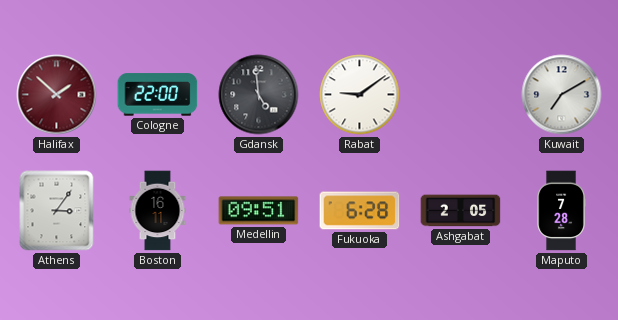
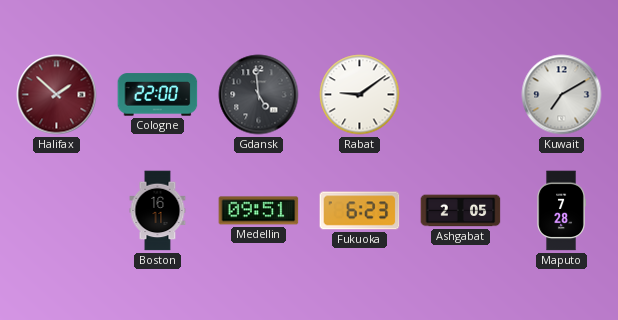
Athens: 3:06 -> none (57, 211)
Fukuoka: 6:28 -> 6:23 (360, 211)
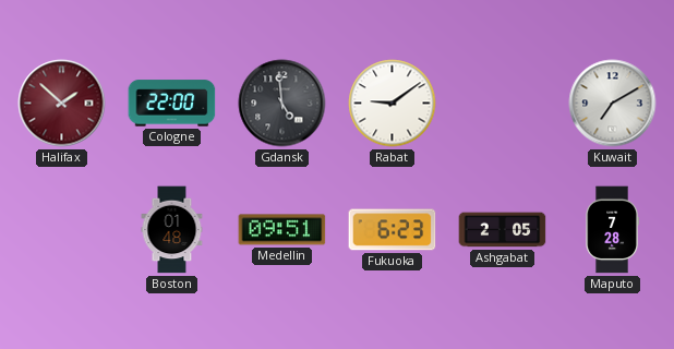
Boston: 16:11 -> 01:48 (172, 230)
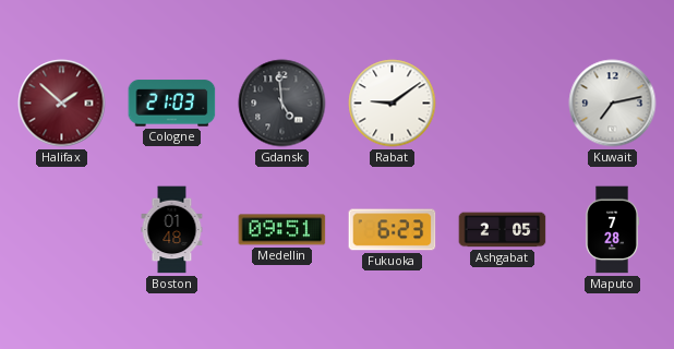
Cologne: 22:00 -> 21:03 (172, 104)
Kuwait: 7:10 -> 7:13 (613, 104)
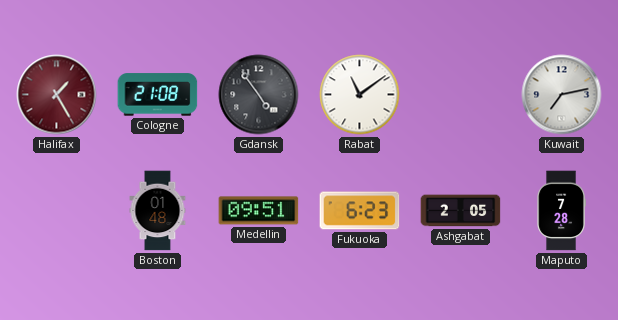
Halifax: 1:52 -> 1:25 (57, 95)
Cologne: 21:03 -> 21:08 (158, 95)
Gdansk: 4:59 -> 4:54 (259, 95)
Rabat: 9:09 -> 11:09 (360, 95)
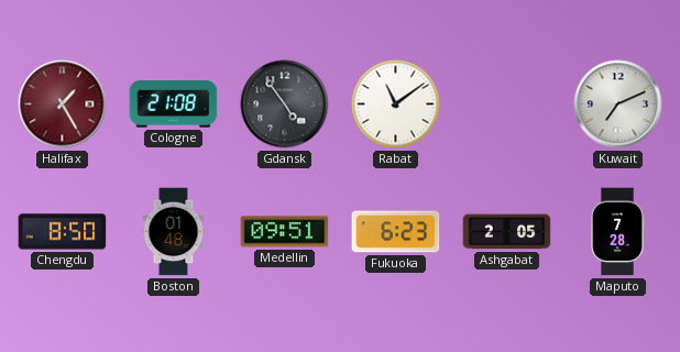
Kuwait: 7:13 -> 7:11 (618, 105)
Chengdu: none -> 8:50 (63, 232)
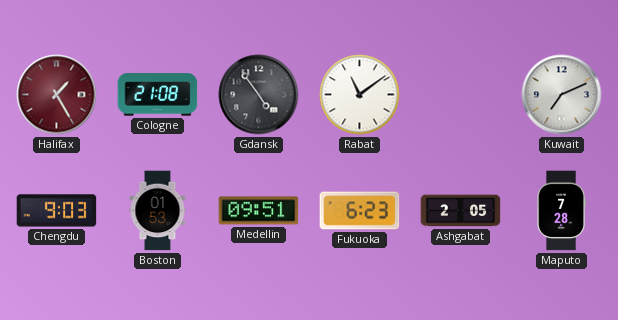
Chengdu: 8:50 -> 9:03 (57, 211)
Boston: 01:48 -> 01:53 (158, 211)
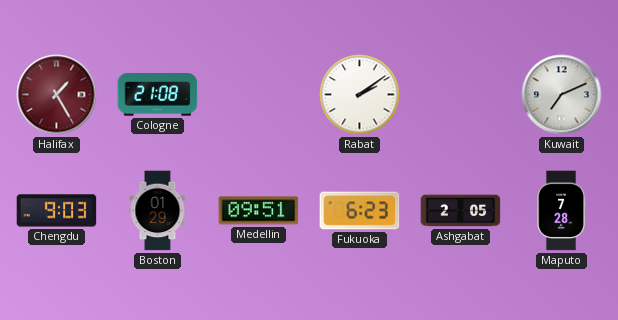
Gdansk: 4:54 -> none (259, 95)
Rabat: 11:09 -> 2:09 (360, 95)
Boston: 01:53 -> 01:29 (158, 211)
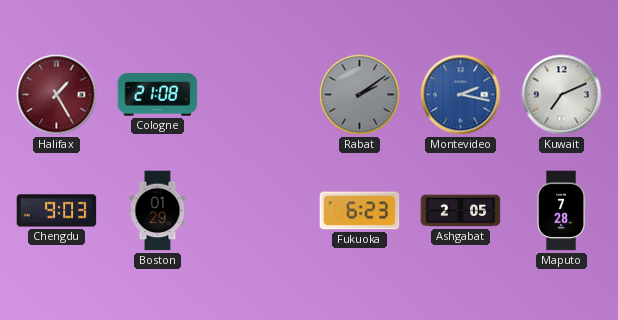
Rabat dial: white -> grey (360, 95)
Montevideo: none -> 2:17 (461, 95)
Medellin: 09:51 -> none (259, 211)
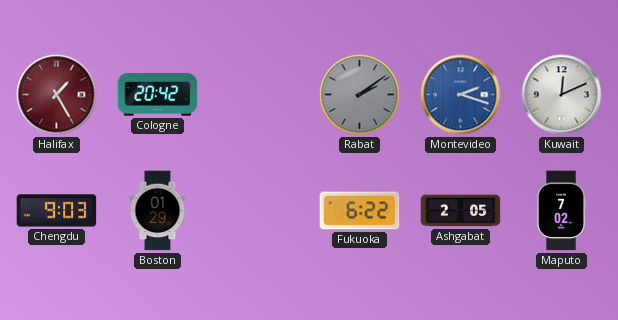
Cologne: 21:08 -> 20:42 (158, 95)
Montevideo: 2:17 -> 2:18 (461, 95)
Kuwait: 7:11 -> 12:11 (562, 95)
Fukuoka: 6:23 -> 6:22 (360, 211)
Maputo: 7:28 -> 7:02 (561, 211)
